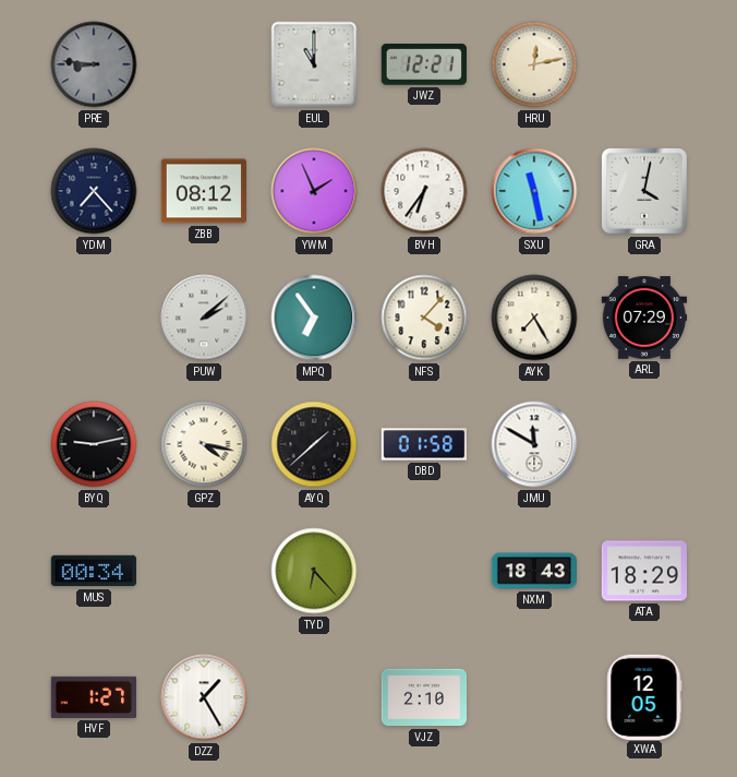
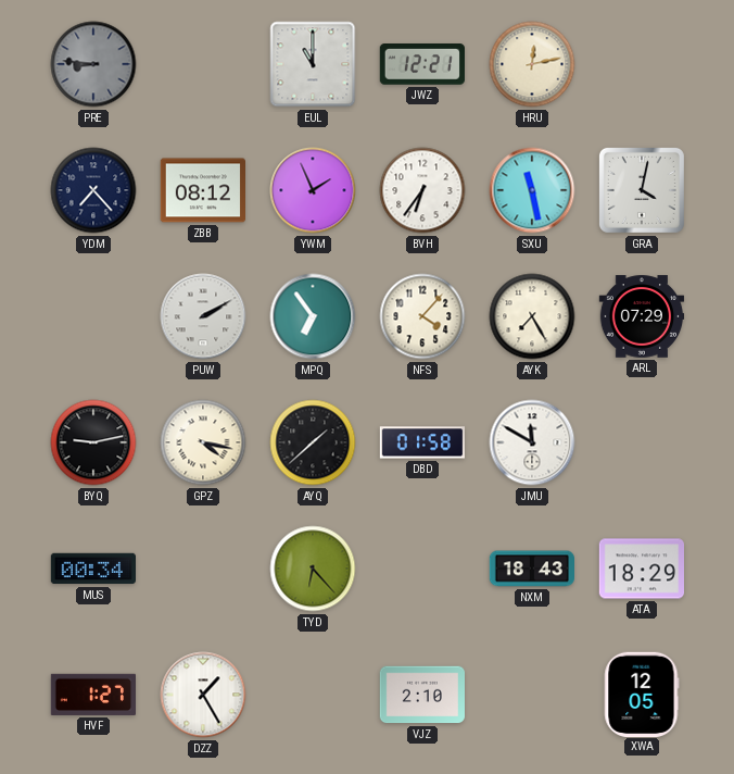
PUW: 2:08 -> 2:10 (203, 316)
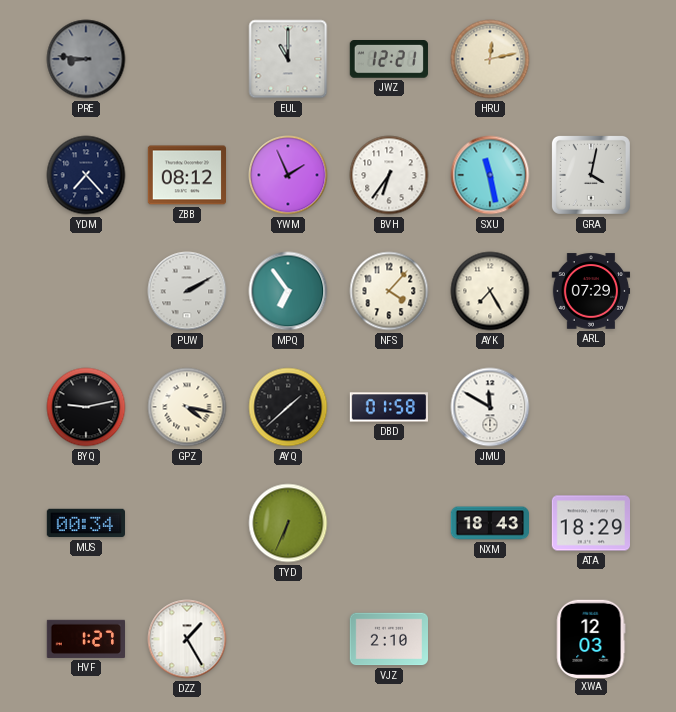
TYD: 6:23 -> 6:34 (288, 523)
XWA: 12:05 -> 12:03 (591, 638)
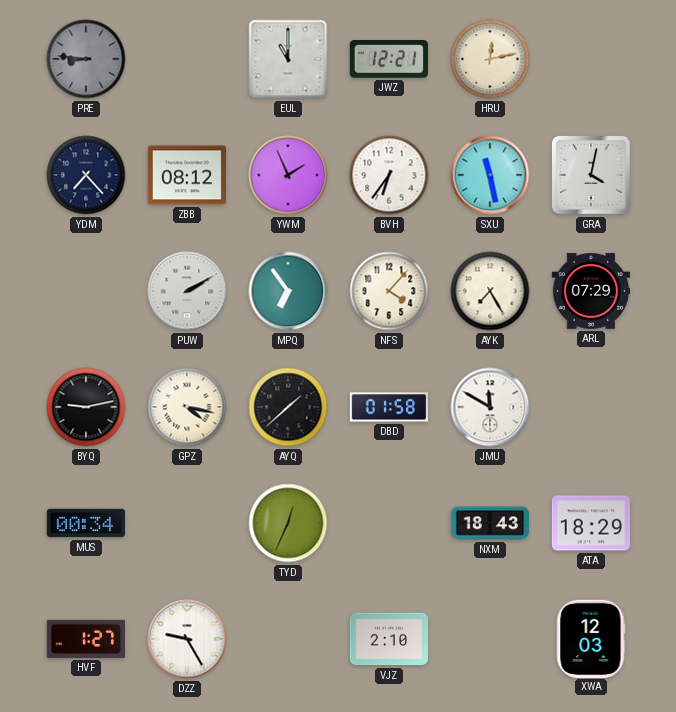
TYD: 6:34 -> 12:34 (288, 523)
DZZ: 1:25 -> 9:25 (187, 639)
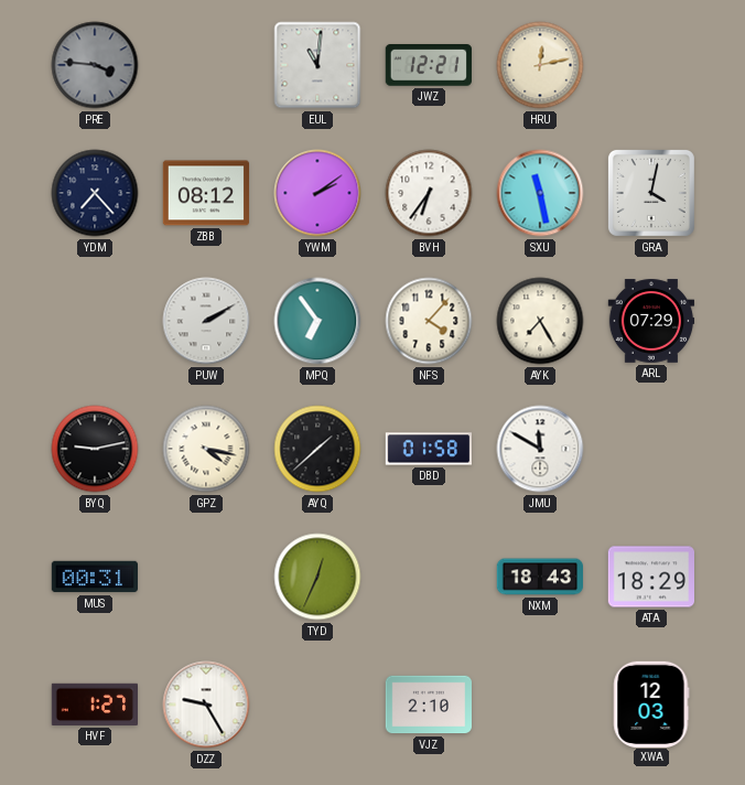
PRE: 8:46 -> 3:46 (95, 65)
EUL: 11:00 -> 11:01 (317, 65)
YWM: 1:56 -> 2:09 (317, 193)
MUS: 00:34 -> 00:31 (95, 577)
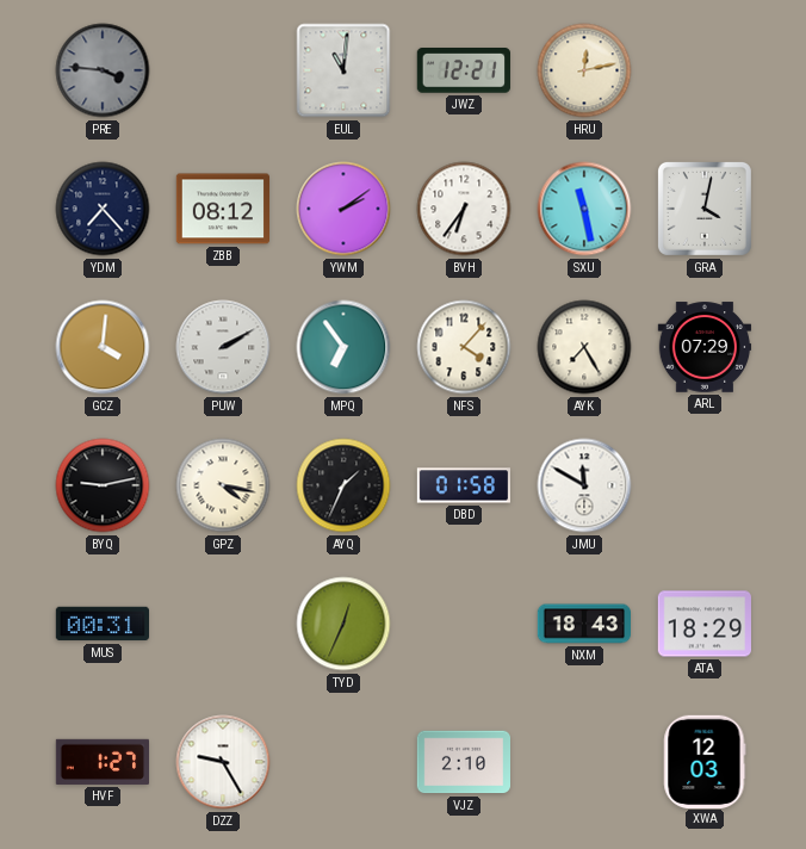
GCZ: none -> 4:01 (103, 347)
AYQ: 1:38 -> 1:34 (343, 485)
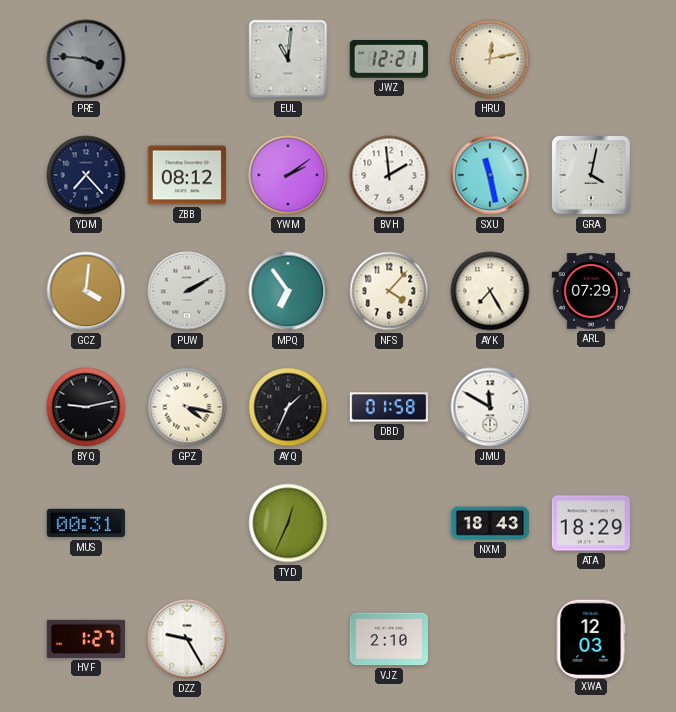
BVH: 6:36 -> 1:59 (389, 175)
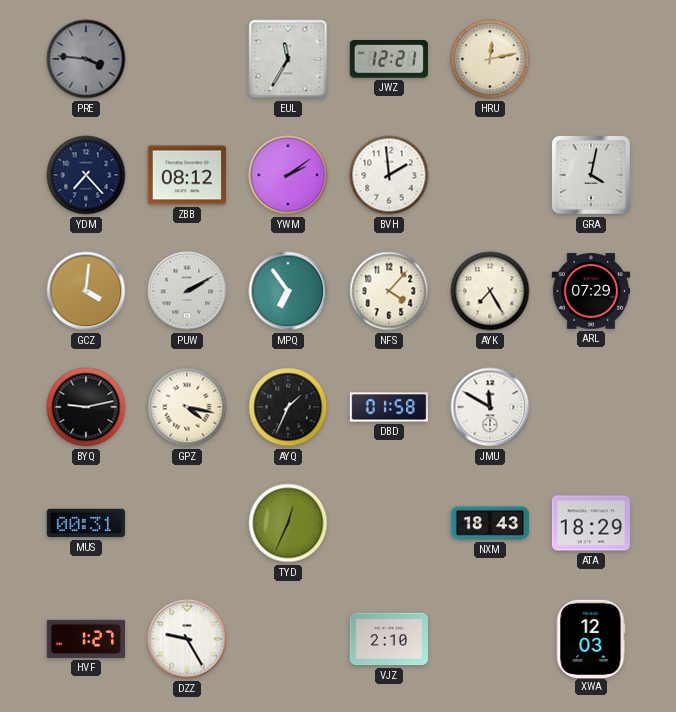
EUL: 11:01 -> 11:35 (288, 59)
SXU: 11:28 -> none (490, 175)
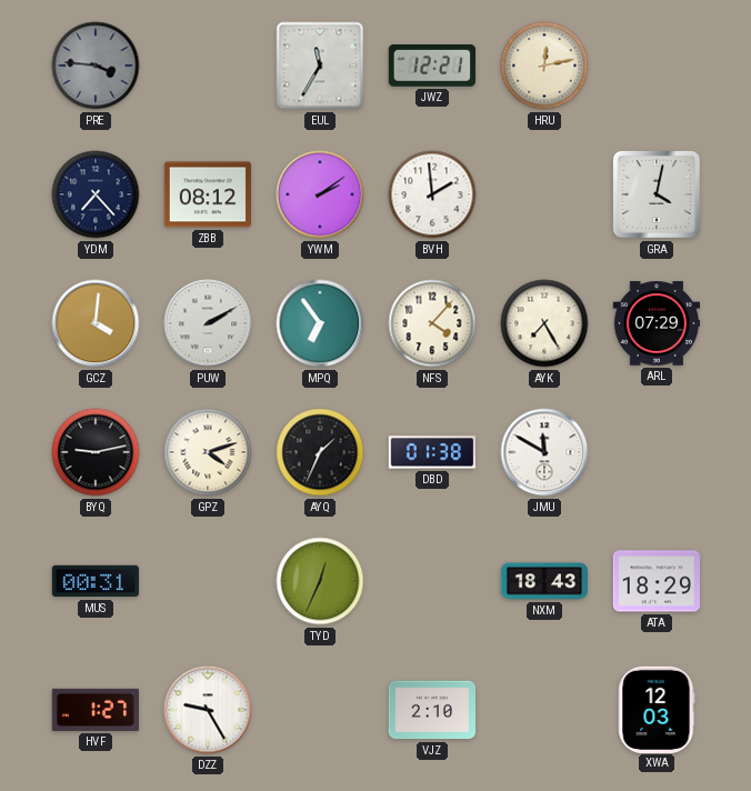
GPZ: 4:17 -> 4:12 (208, 452)
DBD: 01:58 -> 01:38 (432, 452)
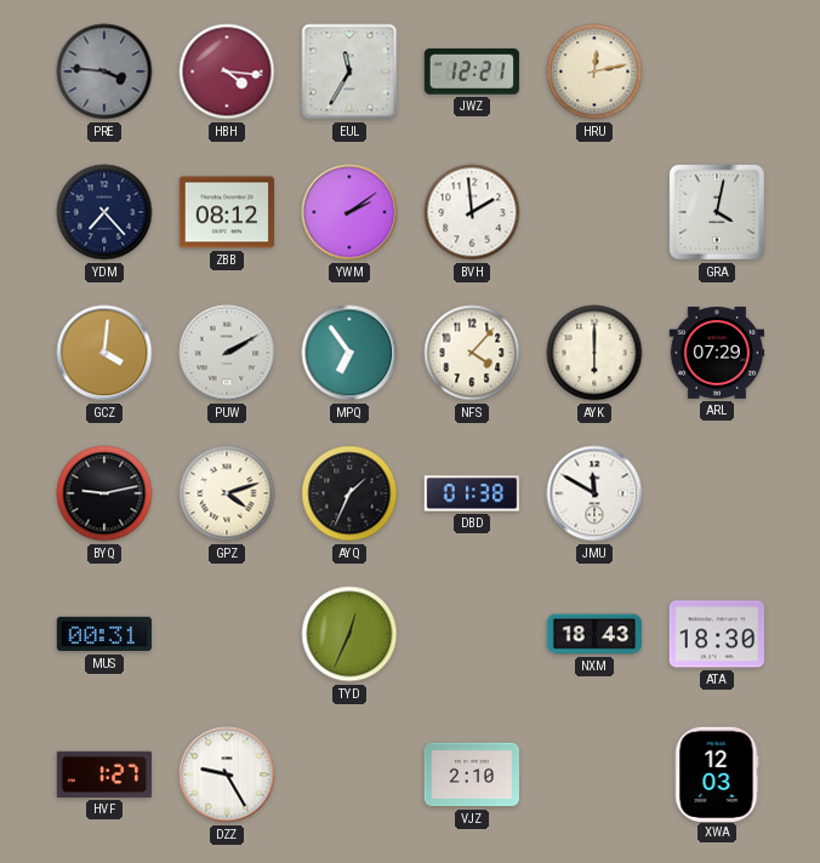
HBH: none -> 4:16 (227, 72)
AYK: 7:25 -> 6:00 (594, 353)
ATA: 18:29 -> 18:30 (717, 634)
